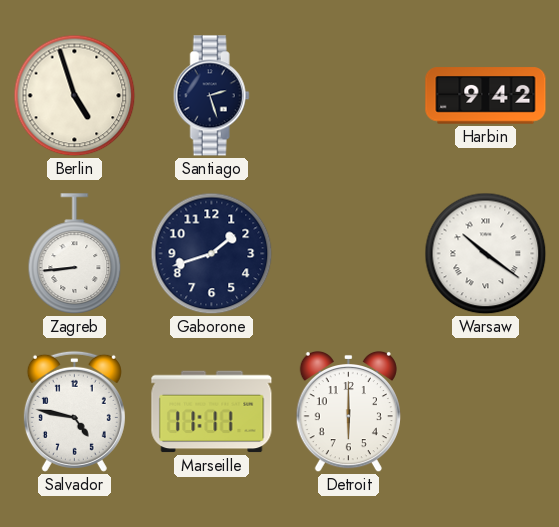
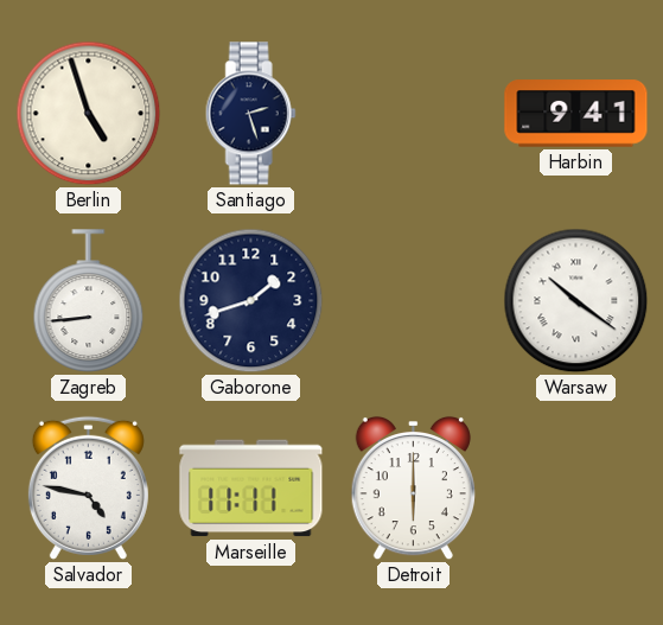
Harbin: 9:42 -> 9:41 (576, 114)
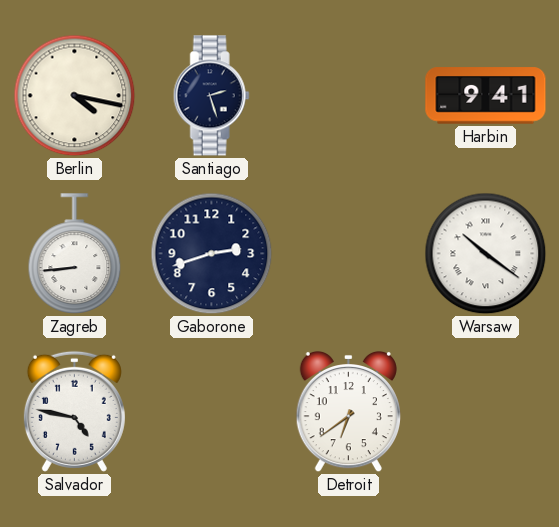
Berlin: 4:57 -> 4:17 (75, 96)
Gaborone: 1:42 -> 2:42 (212, 254)
Marseille: 11:11 -> none (251, 489)
Detroit: 6:00 -> 6:39 (348, 412)
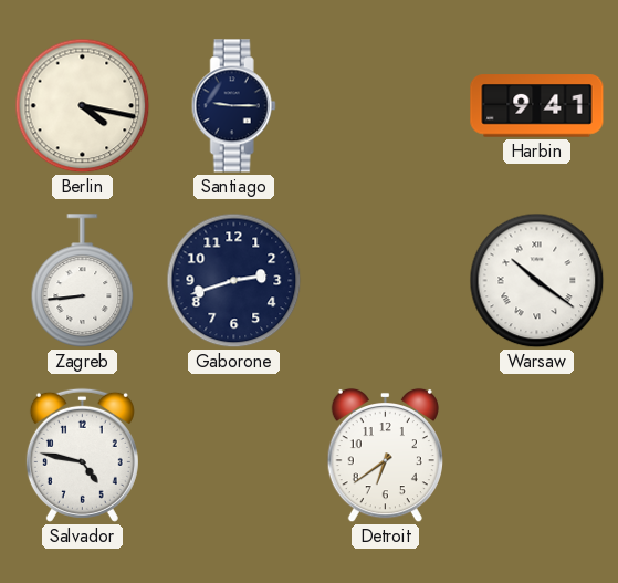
Santiago: 2:27 -> 9:15 (233, 106)
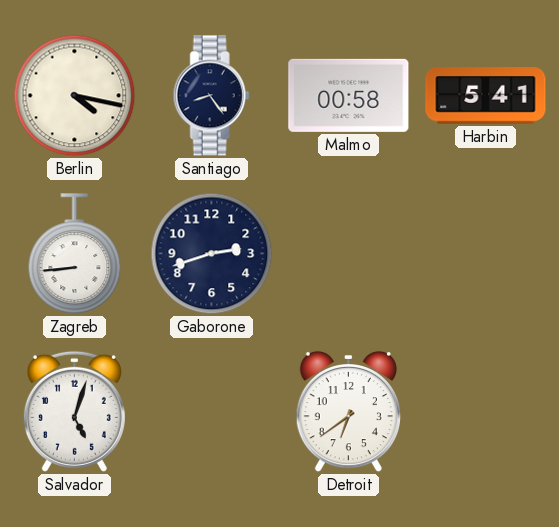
Santiago: 9:15 -> 8:24 (211, 96)
Malmo: none -> 00:58 (349, 95)
Harbin: 9:41 -> 5:41 (486, 96)
Warsaw: 10:21 -> none (537, 281)
Salvador: 4:47 -> 5:03 (74, 411)
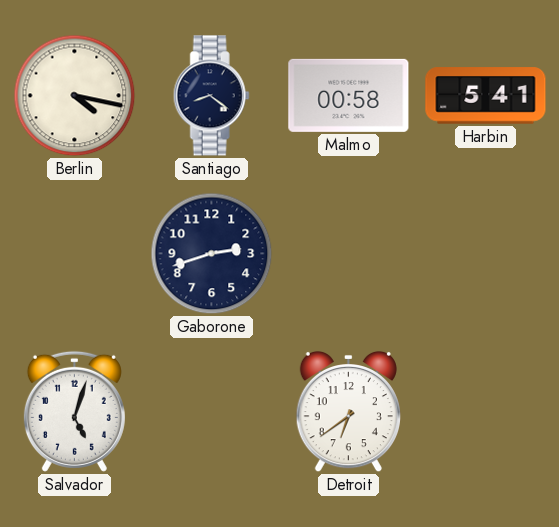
Santiago: 8:24 -> 8:21 (211, 96)
Zagreb: 8:44 -> none (75, 254)
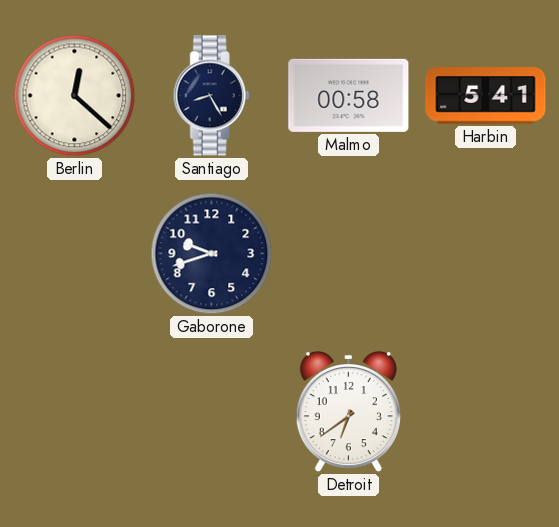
Berlin: 4:17 -> 12:22 (75, 96)
Santiago: 8:21 -> 8:25 (211, 96)
Gaborone: 2:42 -> 9:42 (212, 254)
Salvador: 5:03 -> none (74, 411)
